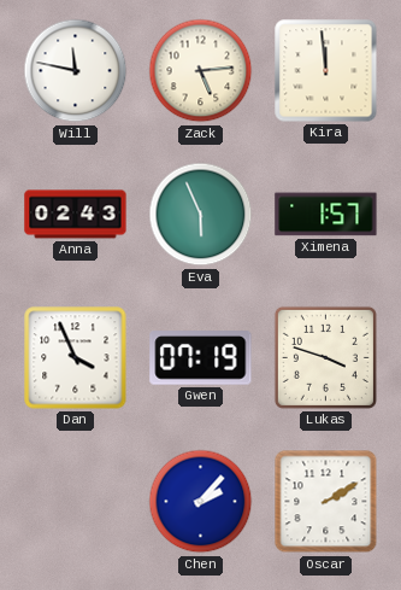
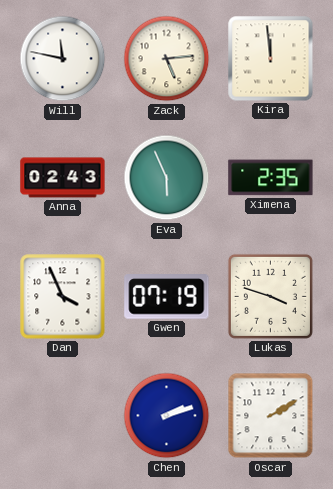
Ximena: 1:57 -> 2:35 (271, 178)
Chen: 2:07 -> 2:12 (167, 416)
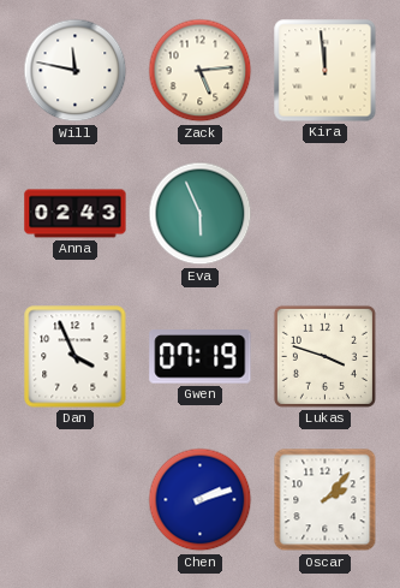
Ximena: 2:35 -> none (271, 178)
Oscar: 2:10 -> 2:07 (326, 500)
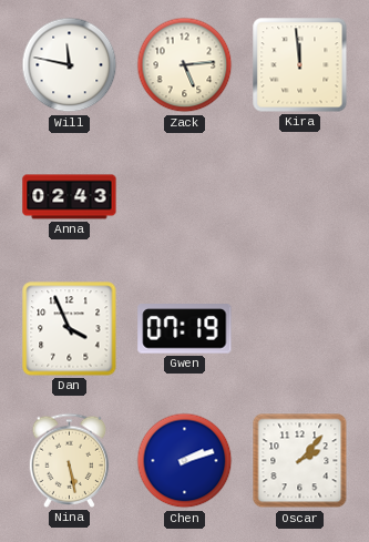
Eva: 5:56 -> none (201, 214)
Lukas: 3:48 -> none (324, 356)
Nina: none -> 5:28 (70, 460)
